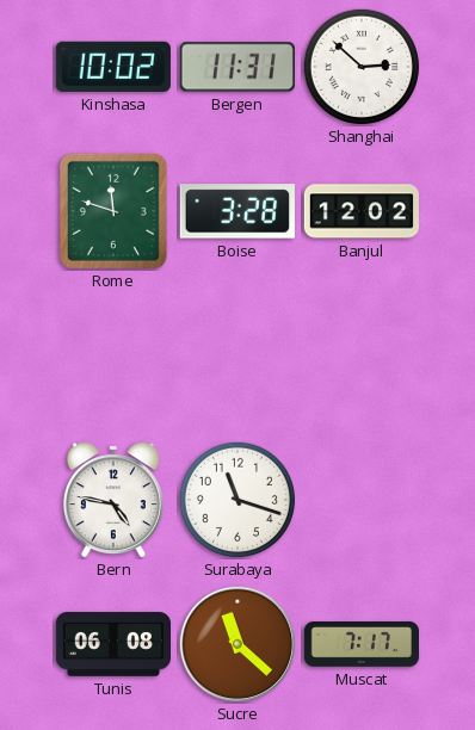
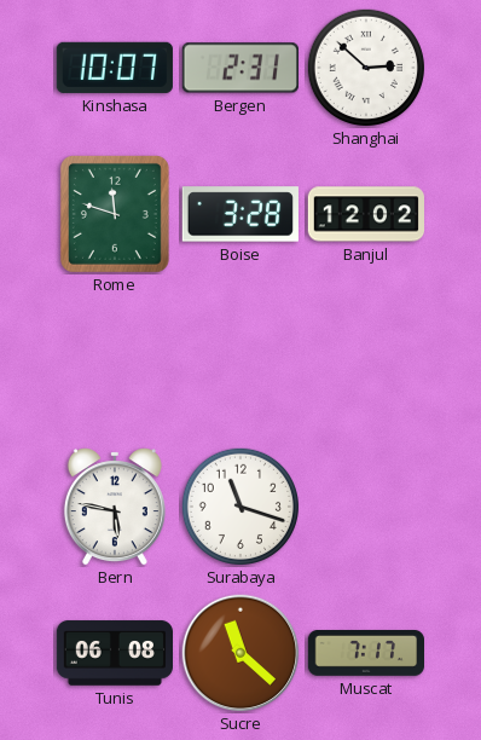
Kinshasa: 10:02 -> 10:07 (115, 68)
Bergen: 11:31 -> 2:31 (240, 68)
Bern: 4:47 -> 5:47 (115, 507)
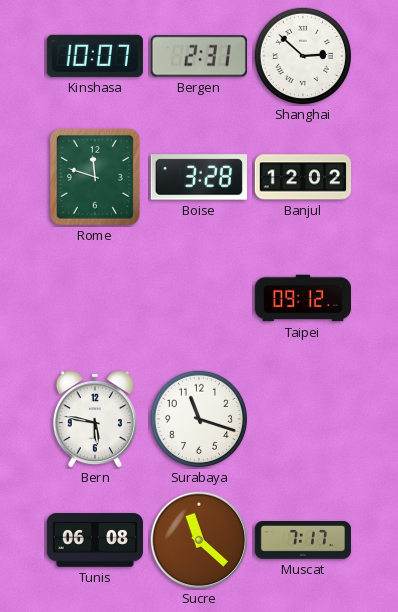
Taipei: none -> 09:12 (302, 298)
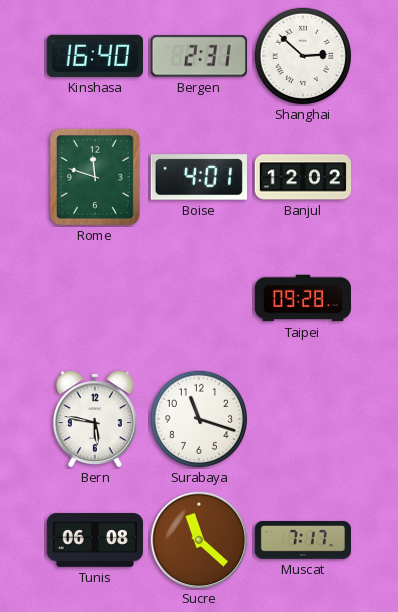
Kinshasa: 10:07 -> 16:40 (95, 56)
Boise: 3:28 -> 4:01 (199, 177)
Taipei: 09:12 -> 09:28 (302, 298)
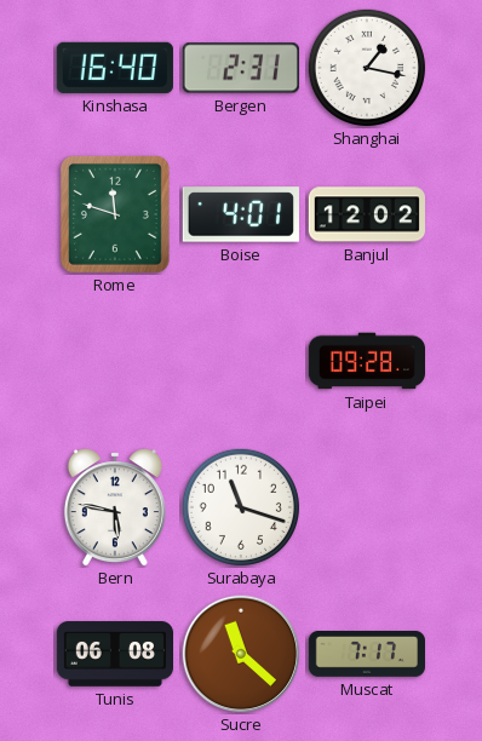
Shanghai: 2:52 -> 1:17 (366, 67)
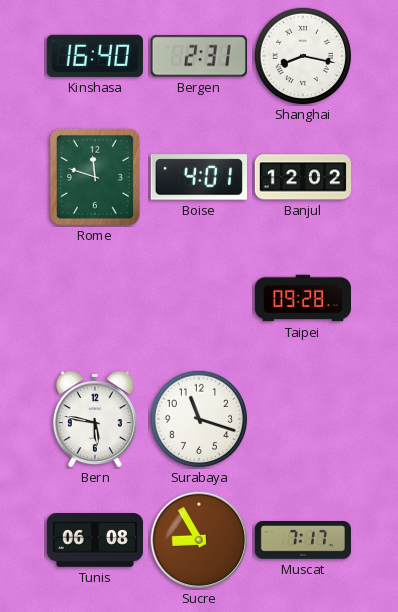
Shanghai: 1:17 -> 8:17 (302, 55)
Sucre: 11:22 -> 8:55 (199, 540)
